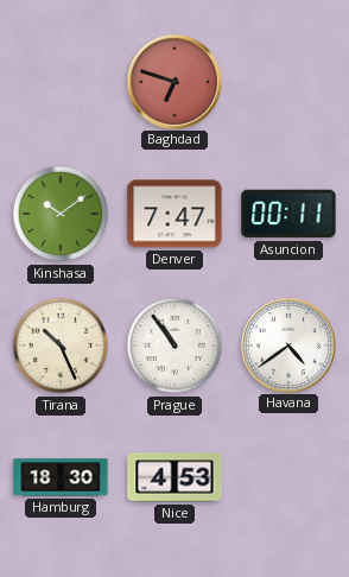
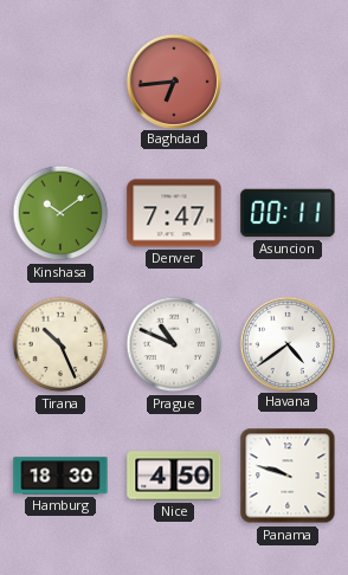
Baghdad: 6:48 -> 6:44 (173, 80)
Prague: 10:54 -> 10:49 (174, 344)
Nice: 4:53 -> 4:50 (174, 476)
Panama: none -> 9:48 (288, 476)
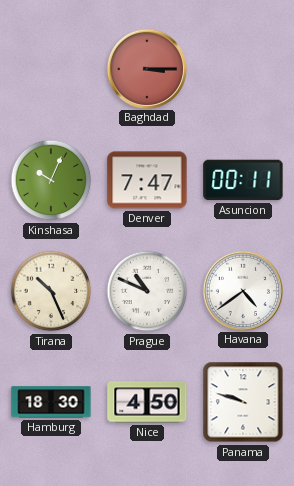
Baghdad: 6:44 -> 3:15 (146, 68)
Kinshasa: 10:09 -> 10:04 (51, 180)
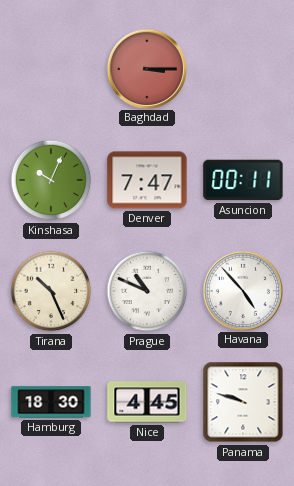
Havana: 4:39 -> 4:53 (242, 290)
Nice: 4:50 -> 4:45 (147, 402)
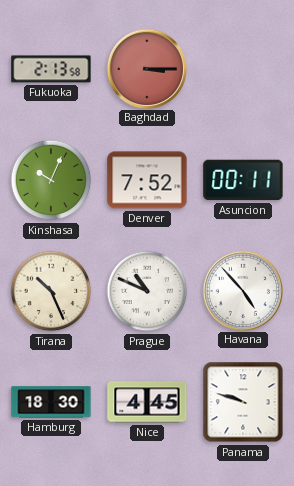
Fukuoka: none -> 2:13 (51, 69)
Denver: 7:47 -> 7:52 (147, 180)
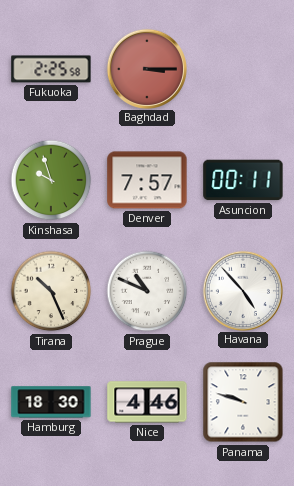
Fukuoka: 2:13 -> 2:25 (51, 69)
Kinshasa: 10:04 -> 9:57 (51, 180)
Denver: 7:52 -> 7:57 (147, 180)
Nice: 4:45 -> 4:46 (147, 402)
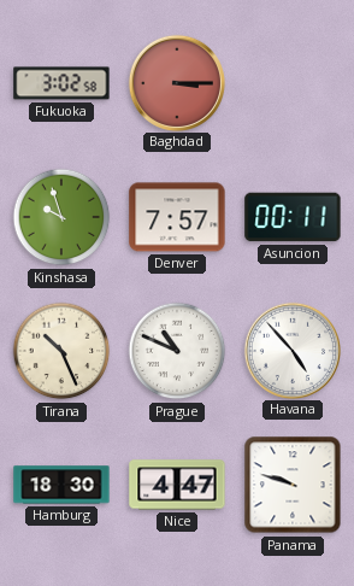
Fukuoka: 2:25 -> 3:02 (61, 83)
Nice: 4:46 -> 4:47 (177, 485)
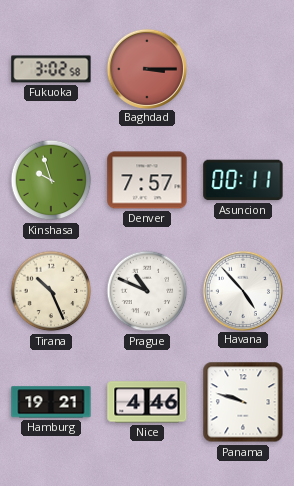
Hamburg: 18:30 -> 19:21 (51, 402)
Nice: 4:47 -> 4:46 (147, 402)
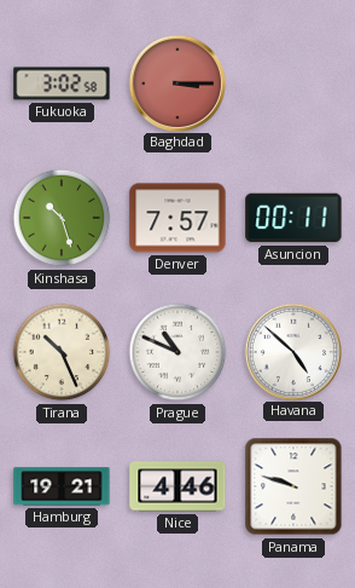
Kinshasa: 9:57 -> 10:27 (62, 218)
Havana: 4:53 -> 4:52 (292, 351)
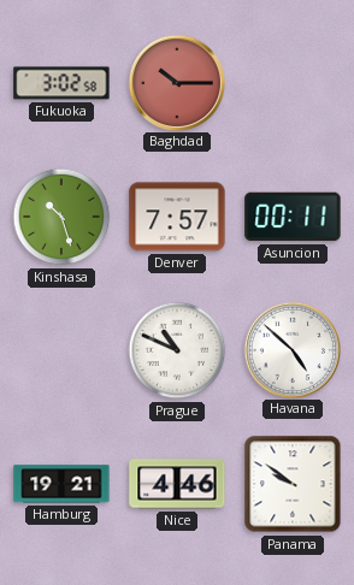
Baghdad: 3:15 -> 10:15 (176, 82)
Tirana: 10:26 -> none (62, 352)
Panama: 9:48 -> 9:51 (293, 484)
